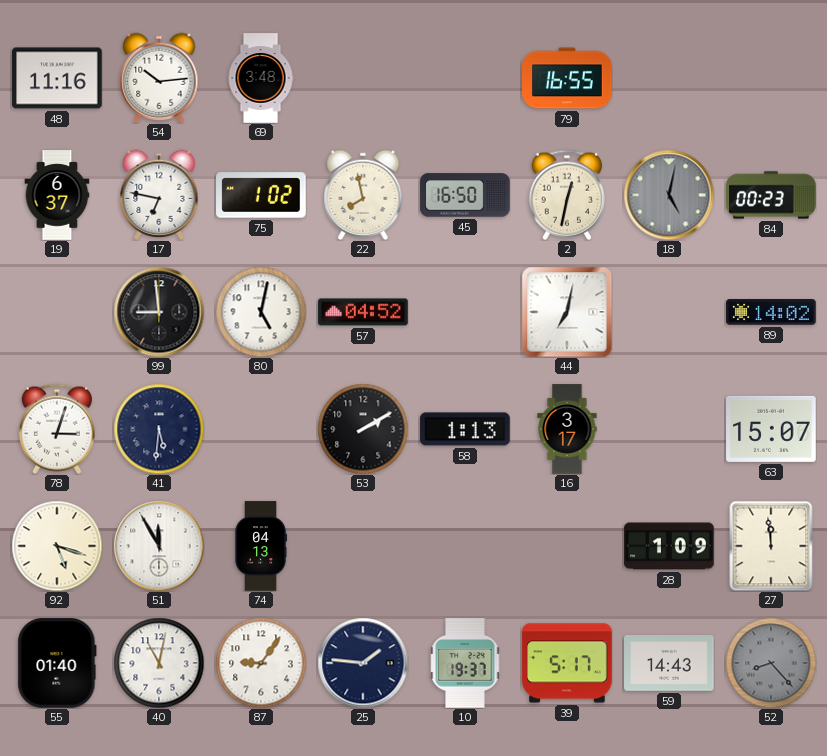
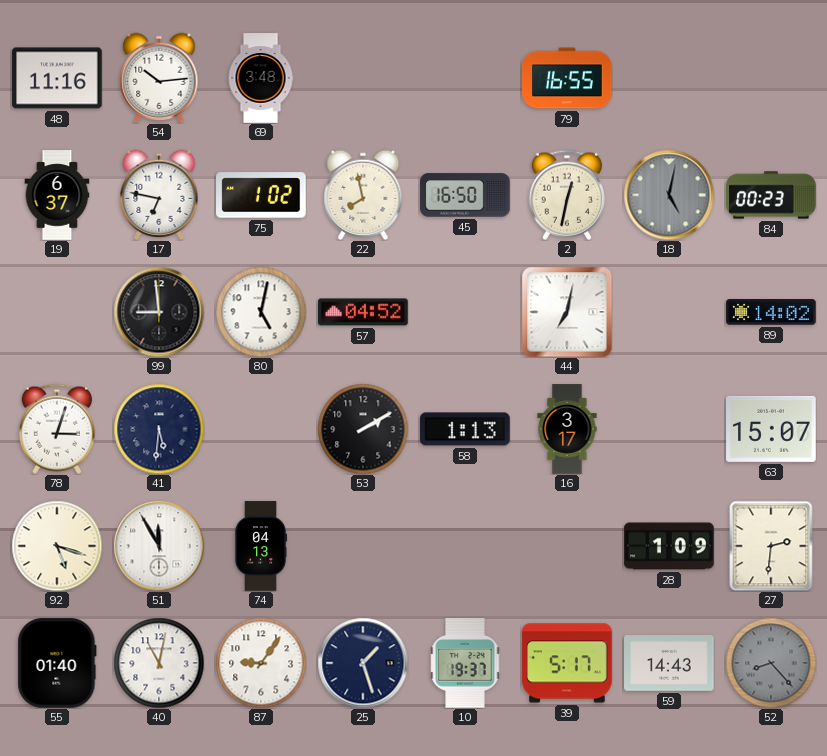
27: 11:59 -> 2:31 (771, 546)
25: 1:46 -> 1:27 (363, 663)
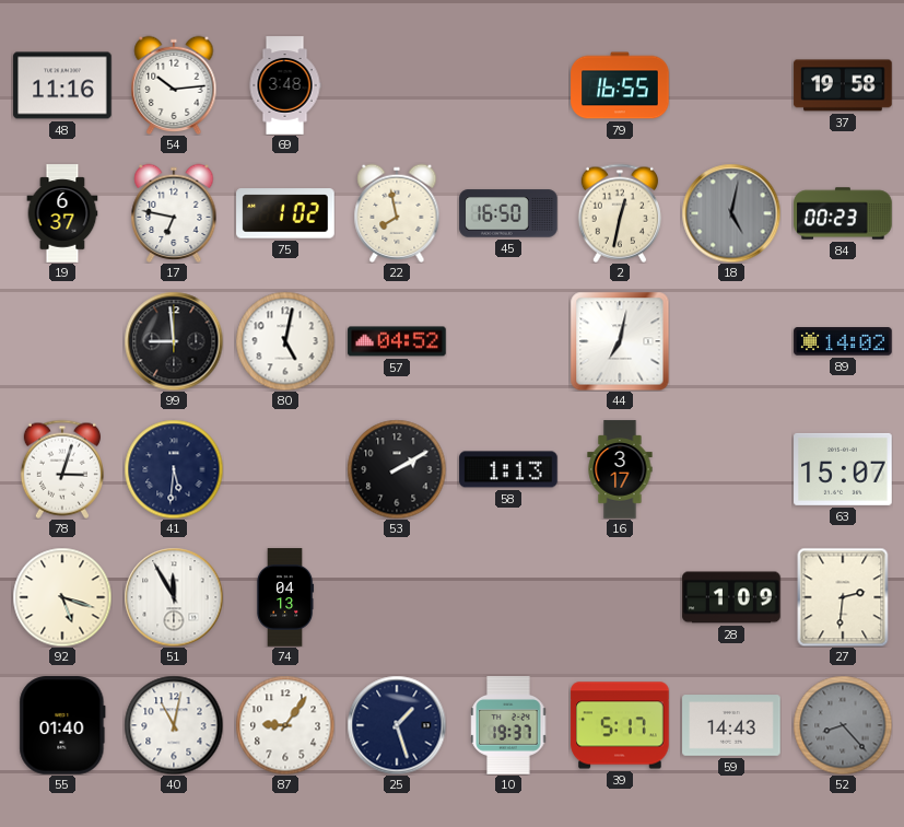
37: none -> 19:58 (843, 85)
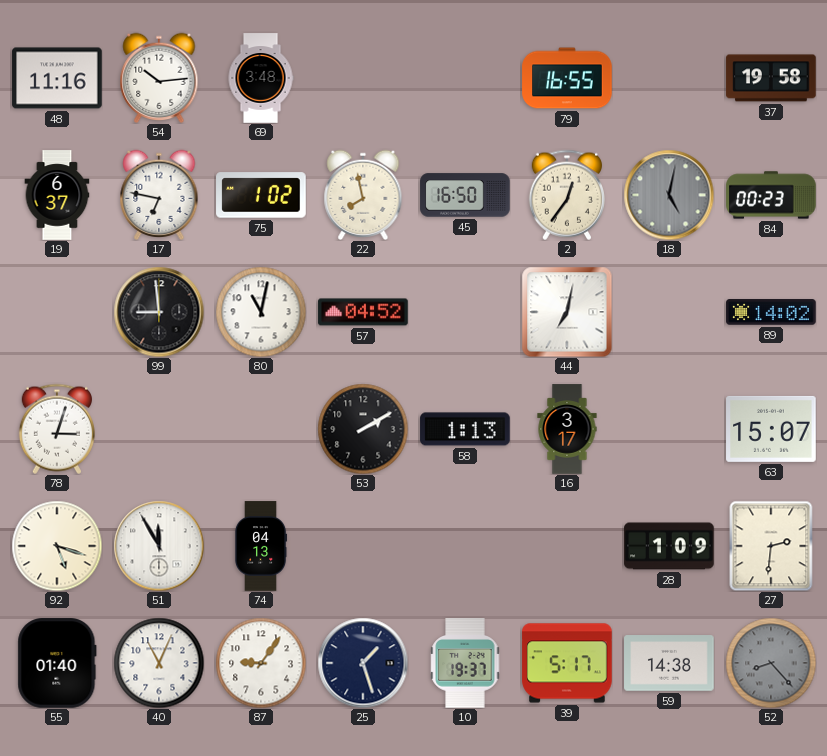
2: 12:32 -> 12:36 (567, 195)
80: 5:02 -> 11:02 (261, 312)
41: 5:31 -> none (174, 469)
40: 11:02 -> 11:04 (159, 663)
59: 14:43 -> 14:38 (669, 663)
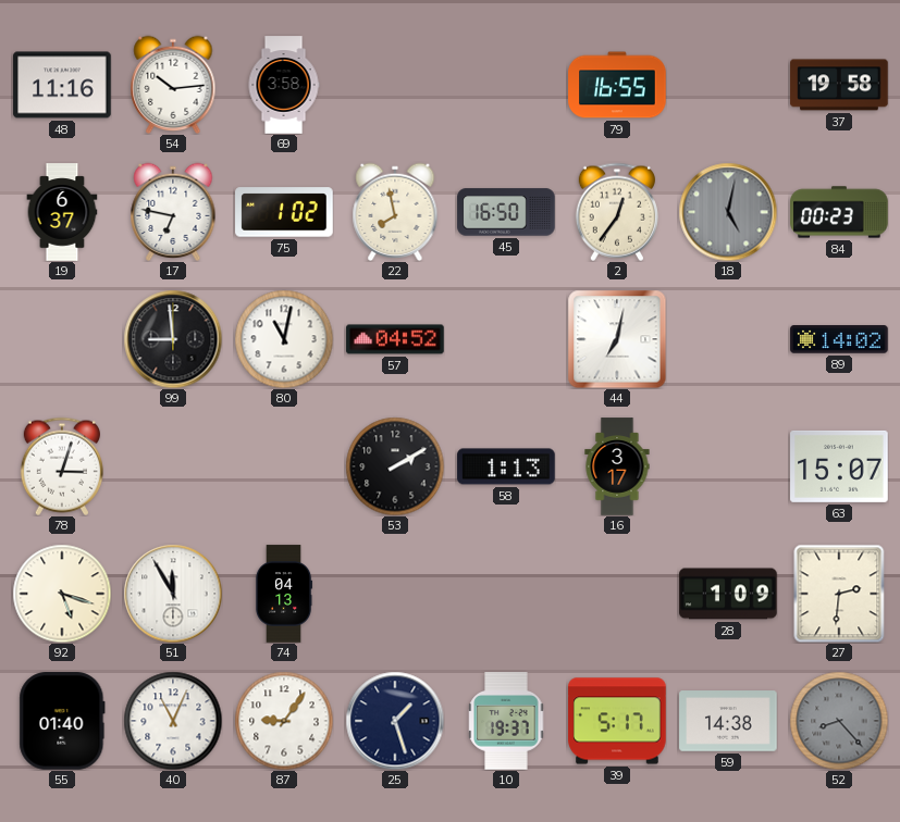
69: 3:48 -> 3:58 (284, 85)
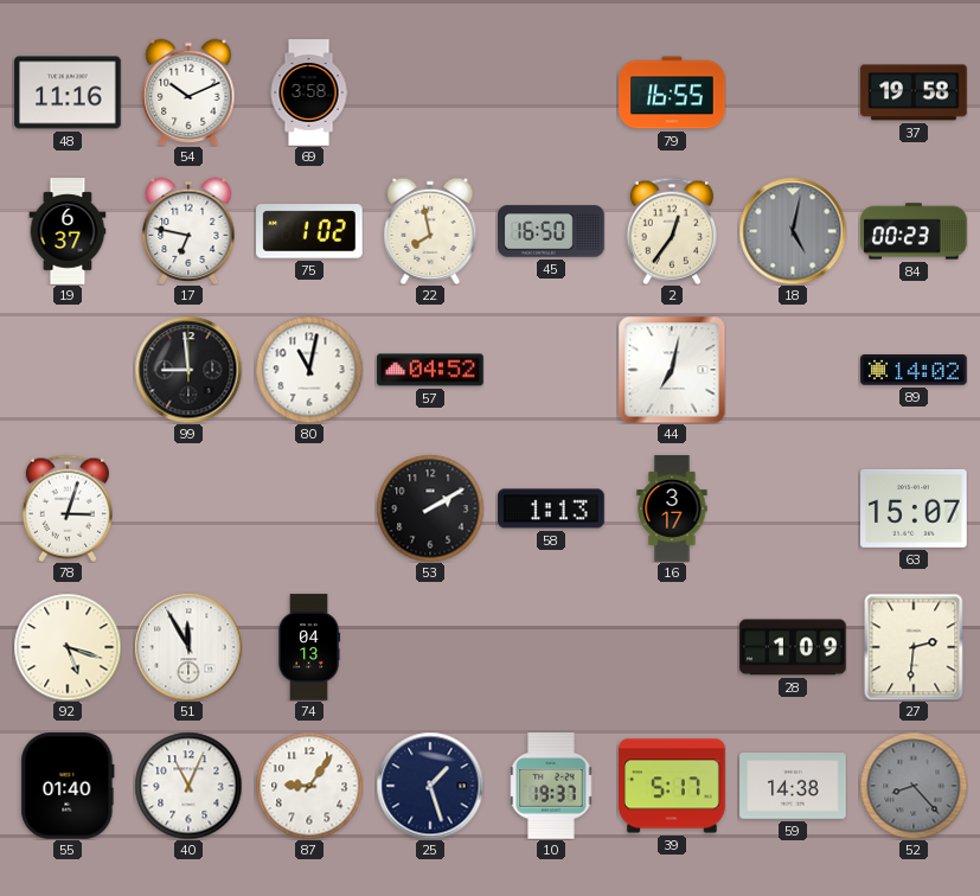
54: 10:14 -> 10:11 (188, 92)
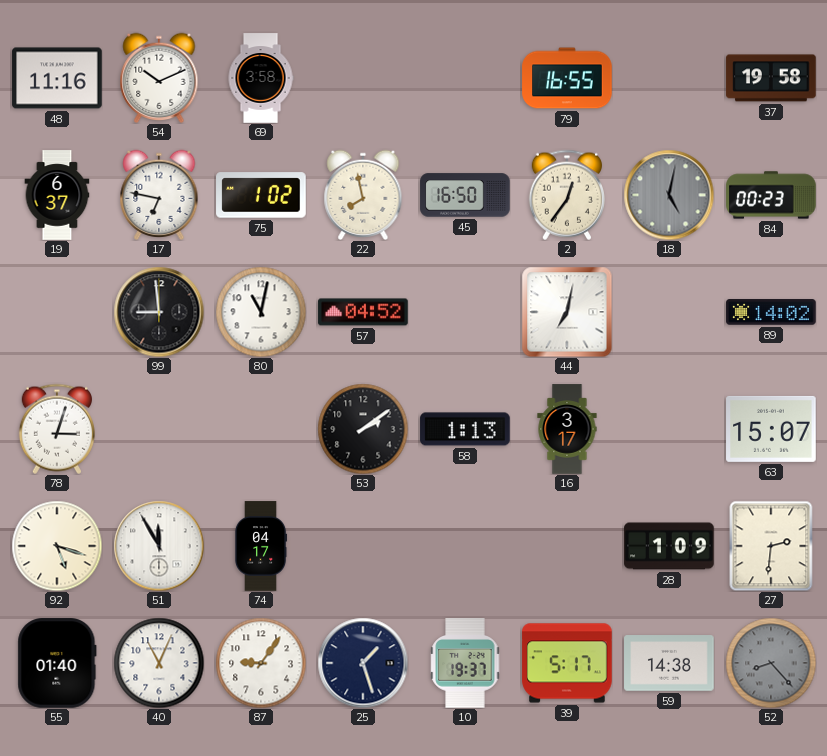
53: 2:10 -> 2:09 (363, 429)
74: 04:13 -> 04:17 (261, 546)
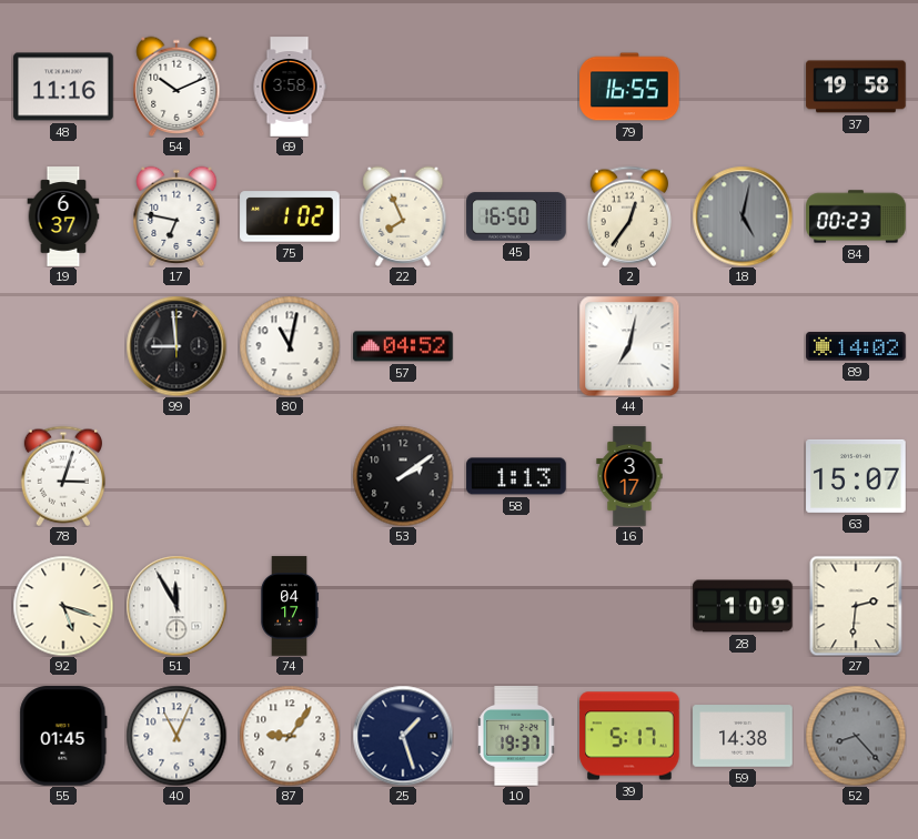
22: 7:58 -> 7:56 (403, 216)
55: 01:40 -> 01:45 (63, 736)
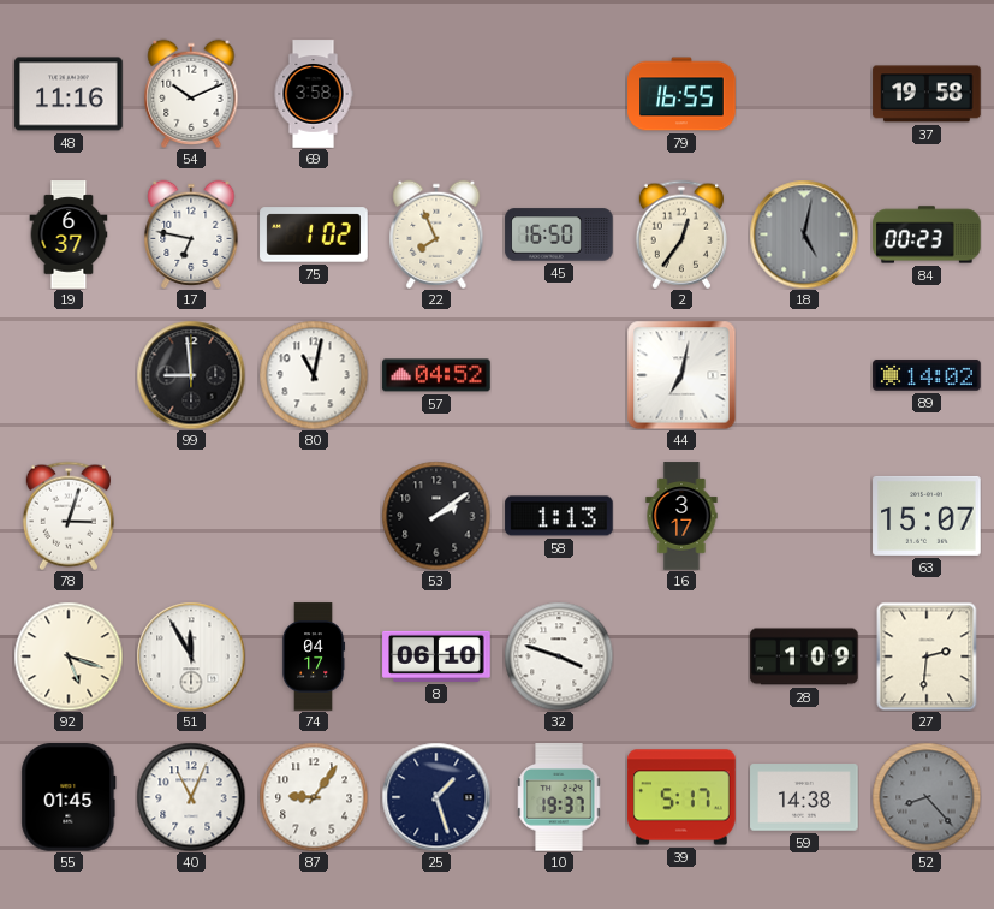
8: none -> 06:10 (436, 656)
32: none -> 3:48 (559, 656)
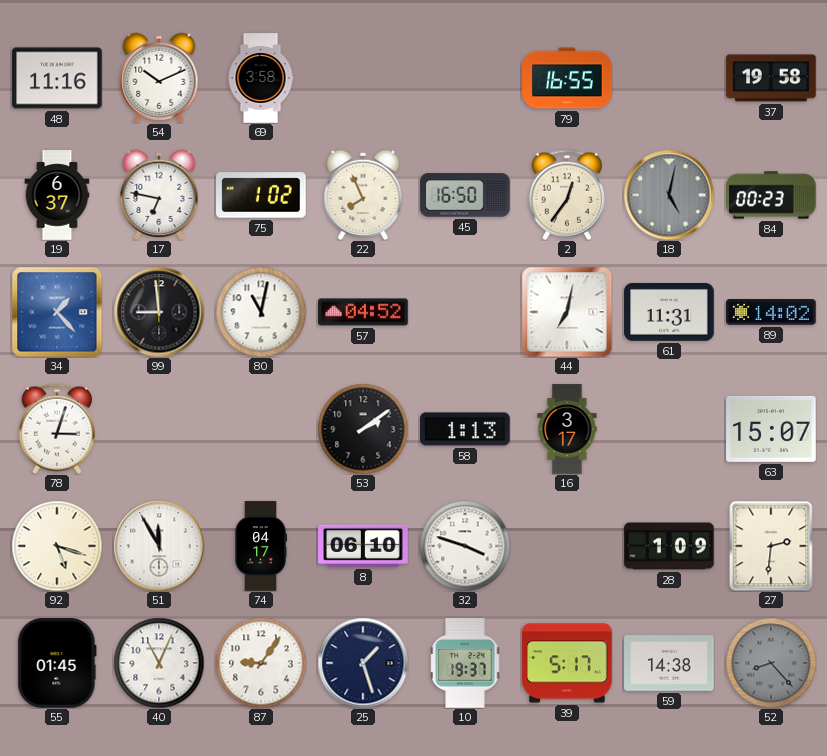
34: none -> 1:23 (57, 312)
61: none -> 11:31 (669, 312)
